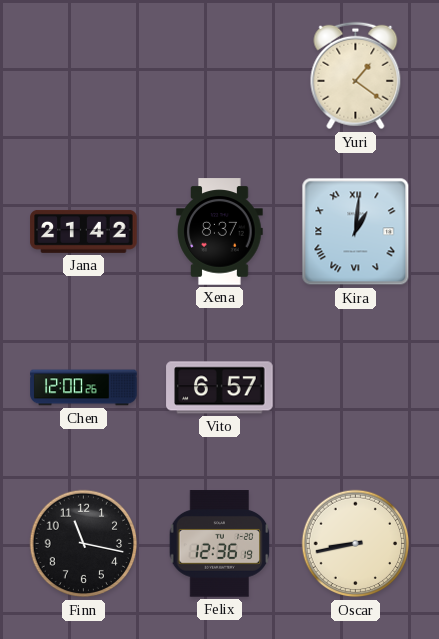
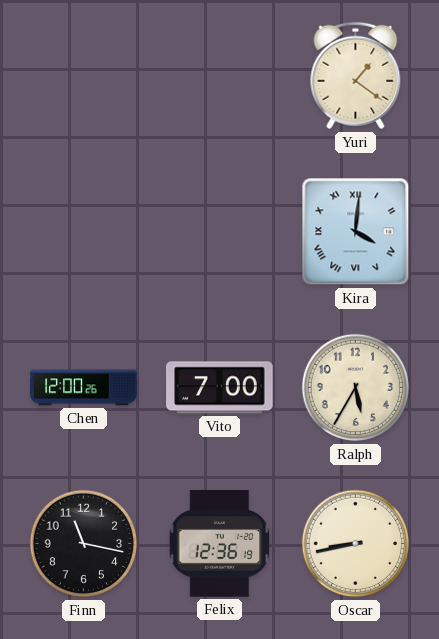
Jana: 21:42 -> none (84, 231)
Xena: 8:37 -> none (220, 232)
Kira: 1:01 -> 4:01 (356, 232)
Vito: 6:57 -> 7:00 (220, 388)
Ralph: none -> 5:35 (356, 388)
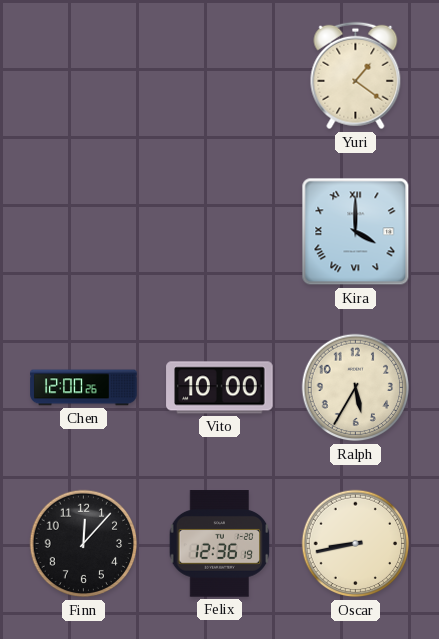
Kira: 4:01 -> 4:00 (356, 232)
Vito: 7:00 -> 10:00 (220, 388)
Finn: 11:17 -> 12:07 (84, 544)
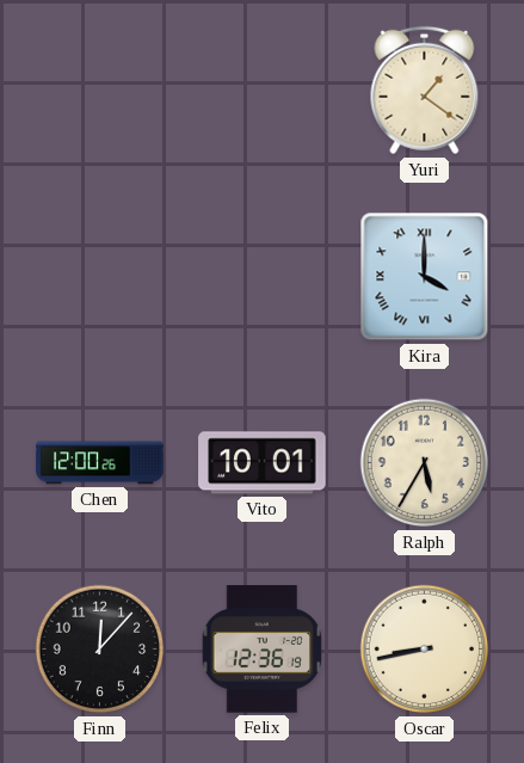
Vito: 10:00 -> 10:01 (263, 463)
